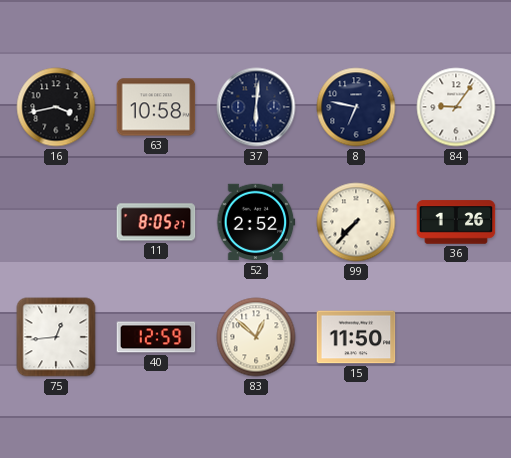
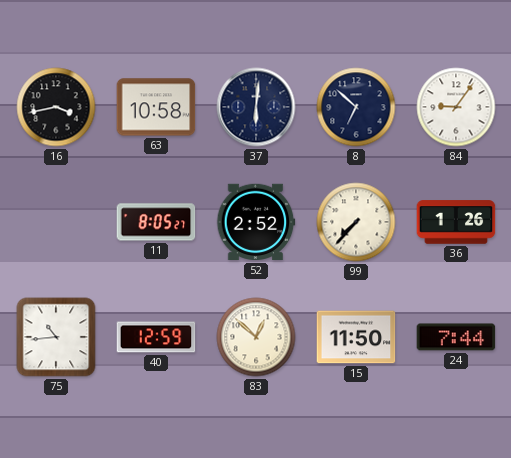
8: 6:47 -> 6:52 (356, 107)
75: 12:44 -> 10:44 (56, 337)
24: none -> 7:44 (456, 337)
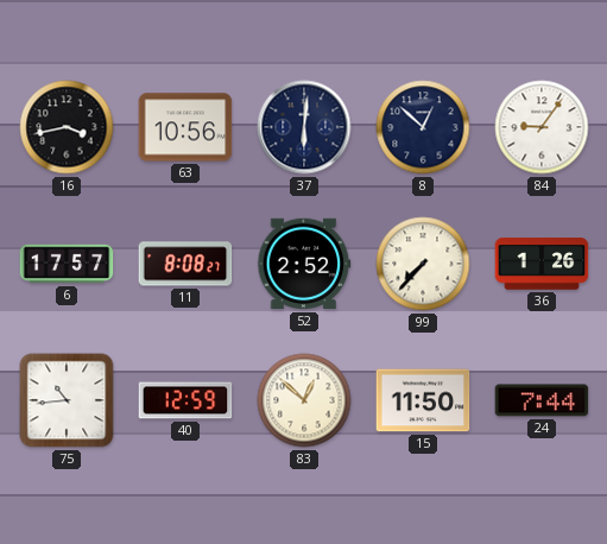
63: 10:58 -> 10:56 (185, 127)
8: 6:52 -> 12:52 (423, 127)
6: none -> 17:57 (67, 264)
11: 8:05 -> 8:08 (185, 264)
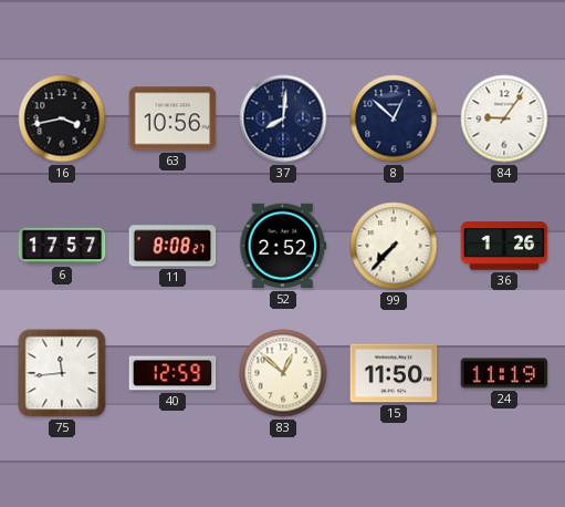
37: 6:01 -> 8:01 (283, 118)
75: 10:44 -> 11:44 (62, 373)
24: 7:44 -> 11:19 (504, 373)
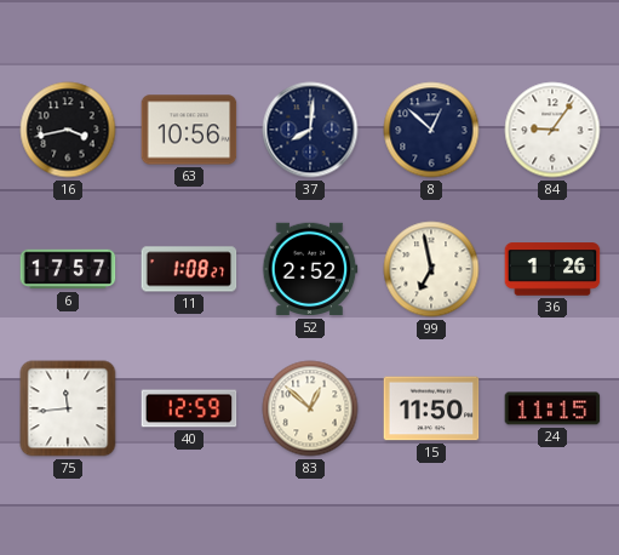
11: 8:08 -> 1:08 (189, 269)
99: 7:37 -> 6:58 (431, 269)
24: 11:19 -> 11:15 (552, 408)
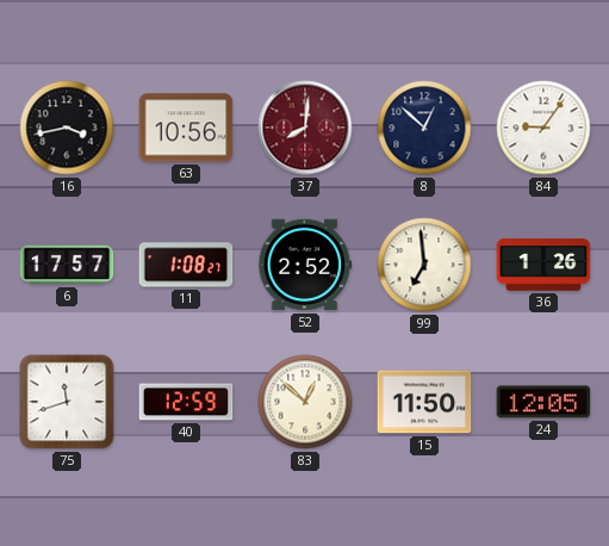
37 dial: navy -> burgundy (305, 128)
99: 6:58 -> 6:59 (424, 265)
75: 11:44 -> 11:42 (67, 402)
24: 11:15 -> 12:05 (543, 402)
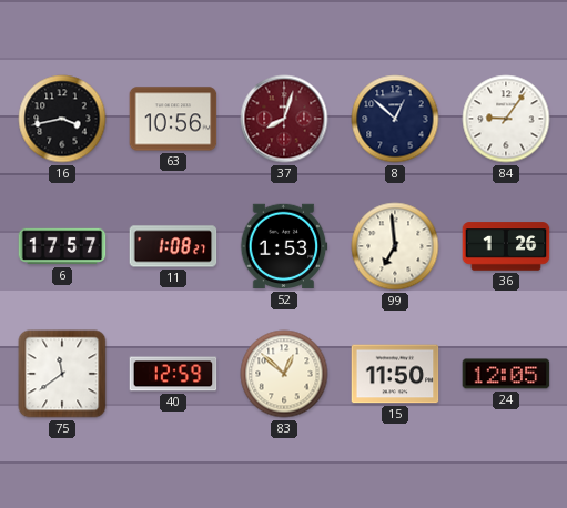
37: 8:01 -> 8:03 (284, 119)
52: 2:52 -> 1:53 (284, 246)
75: 11:42 -> 11:39 (62, 374)
